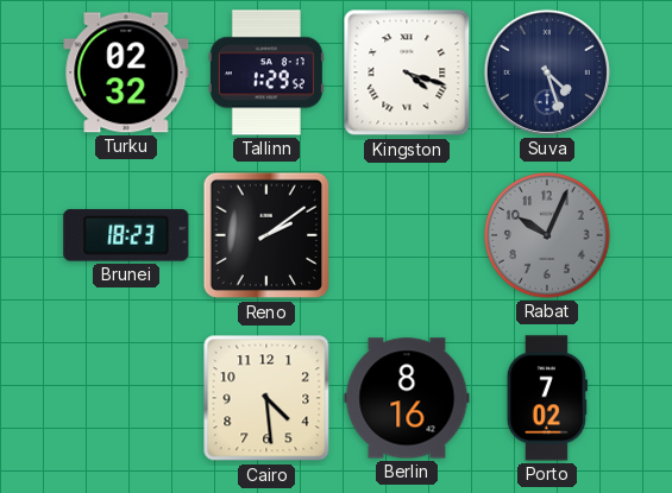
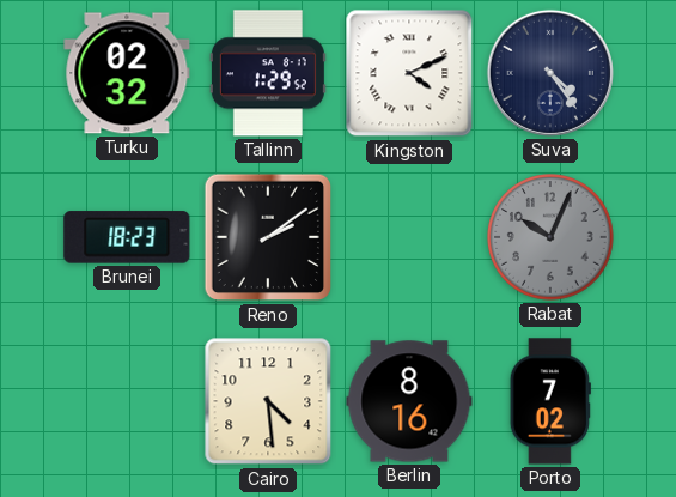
Kingston: 4:18 -> 4:11 (409, 73)
Suva: 4:27 -> 4:24 (550, 73)
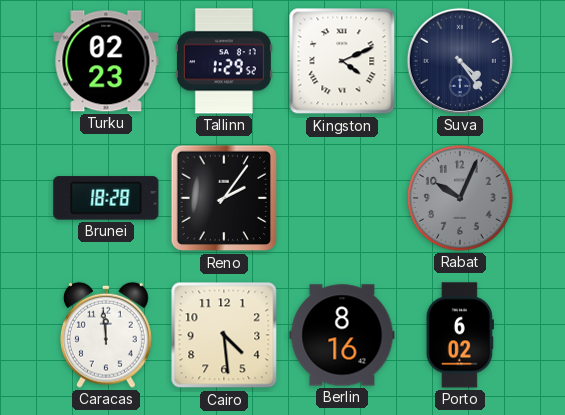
Turku: 02:32 -> 02:23 (106, 61)
Brunei: 18:23 -> 18:28 (106, 198)
Reno: 2:09 -> 2:06 (224, 198)
Caracas: none -> 11:59 (106, 335)
Porto: 7:02 -> 6:02 (460, 335)
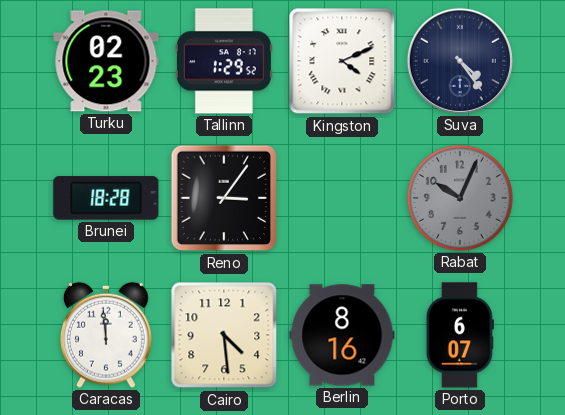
Reno: 2:06 -> 3:06 (224, 198)
Porto: 6:02 -> 6:07 (460, 335)
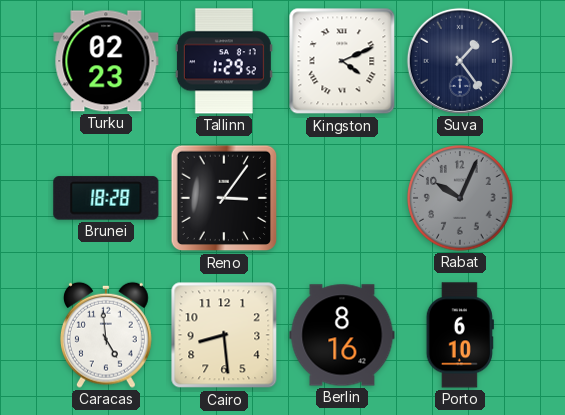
Suva: 4:24 -> 1:24 (460, 61)
Caracas: 11:59 -> 4:59 (106, 335)
Cairo: 4:29 -> 8:29 (224, 335)
Porto: 6:07 -> 6:10 (460, 335)
